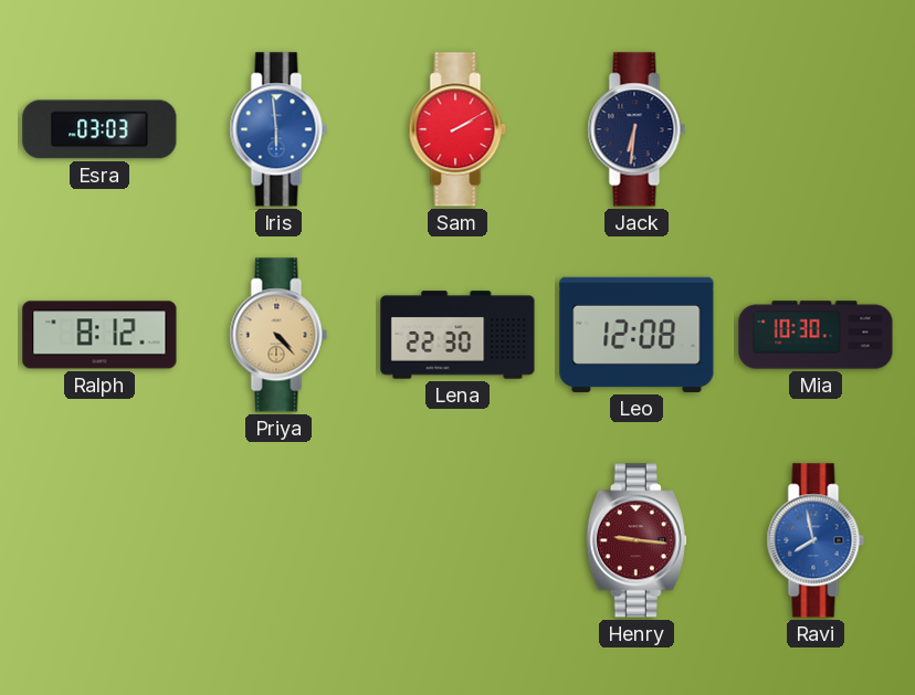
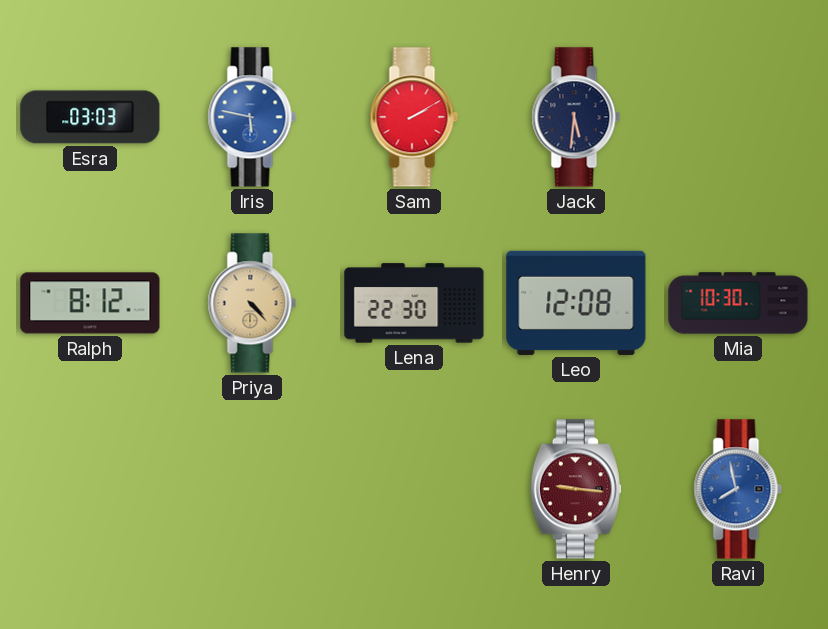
Iris: 5:59 -> 5:47 (252, 117)
Jack: 6:31 -> 5:31 (576, 117)
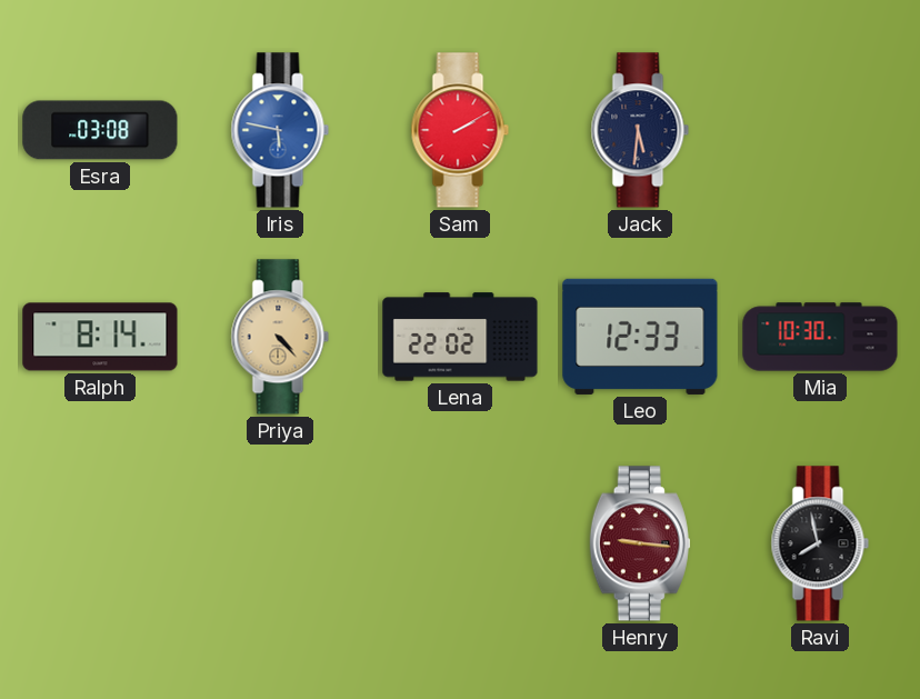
Esra: 03:03 -> 03:08 (100, 130)
Ralph: 8:12 -> 8:14 (100, 337)
Lena: 22:30 -> 22:02 (460, 337)
Leo: 12:08 -> 12:33 (640, 337)
Ravi dial: blue -> black (820, 543)
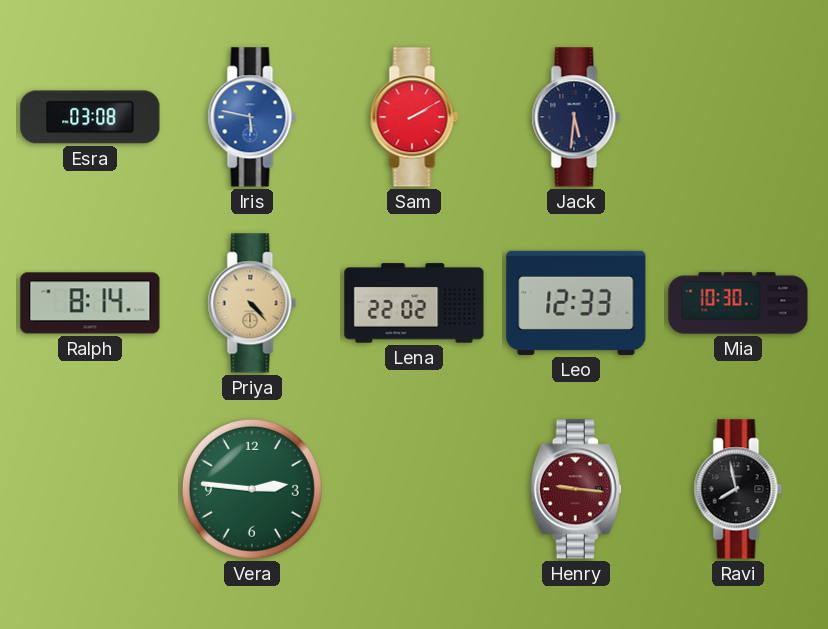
Vera: none -> 2:46 (252, 489)
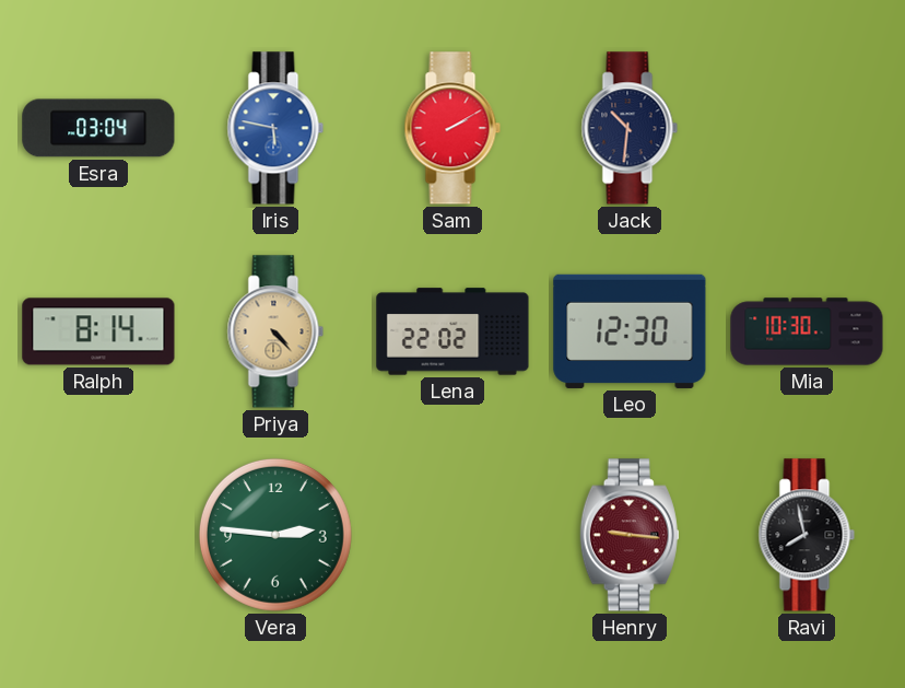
Esra: 03:08 -> 03:04 (98, 128)
Jack: 5:31 -> 10:31 (630, 128)
Leo: 12:33 -> 12:30 (630, 331)
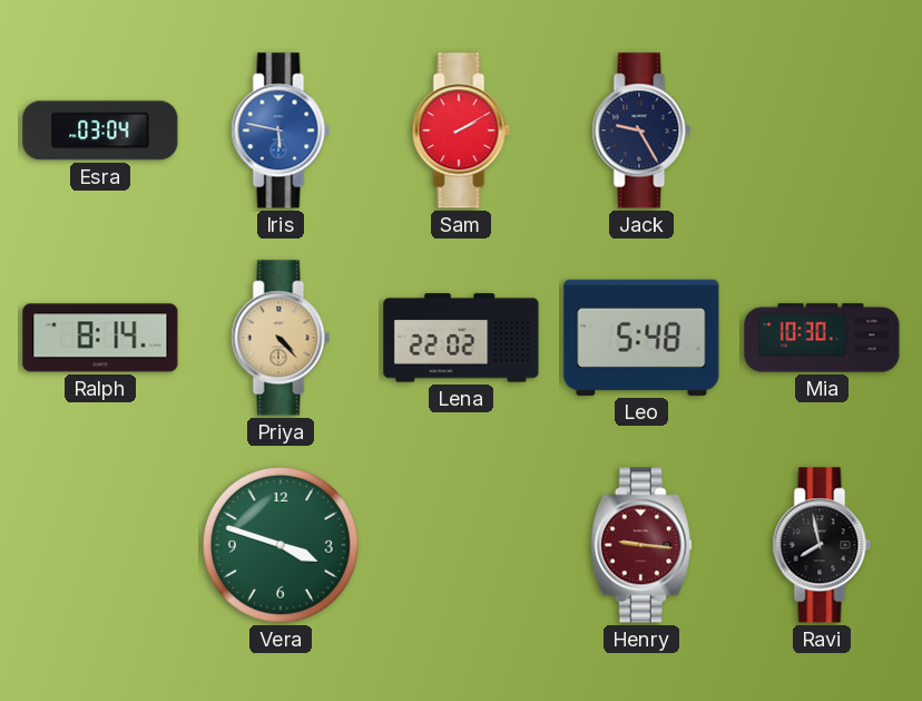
Jack: 10:31 -> 9:25 (641, 130)
Leo: 12:30 -> 5:48 (641, 338)
Vera: 2:46 -> 3:48 (281, 545)
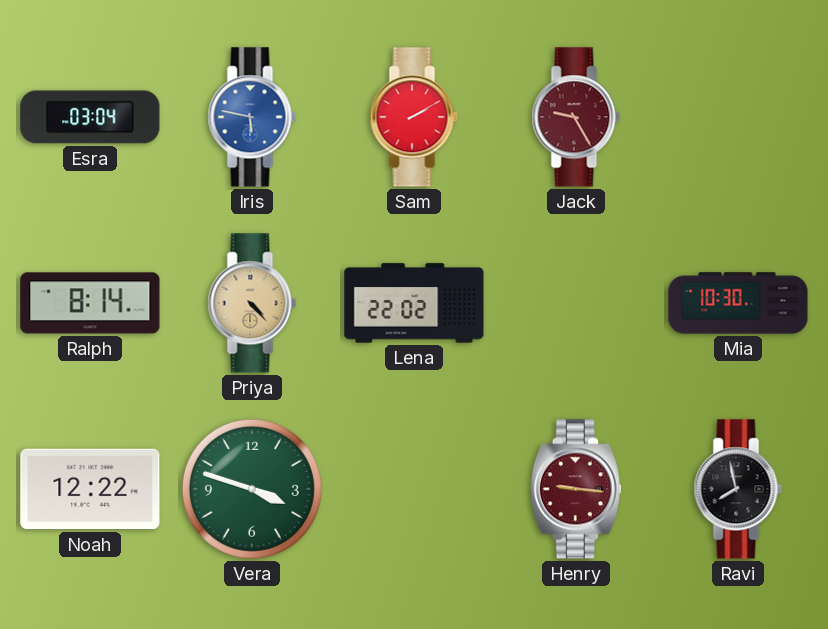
Jack dial: navy -> burgundy (576, 117)
Leo: 5:48 -> none (641, 338)
Noah: none -> 12:22 (90, 489)
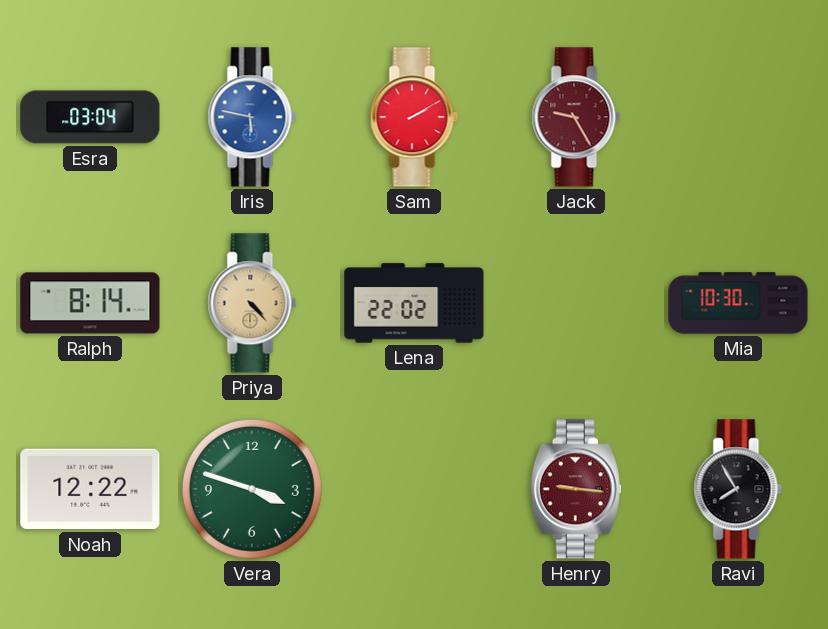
Ravi: 7:58 -> 7:55 (738, 489)
